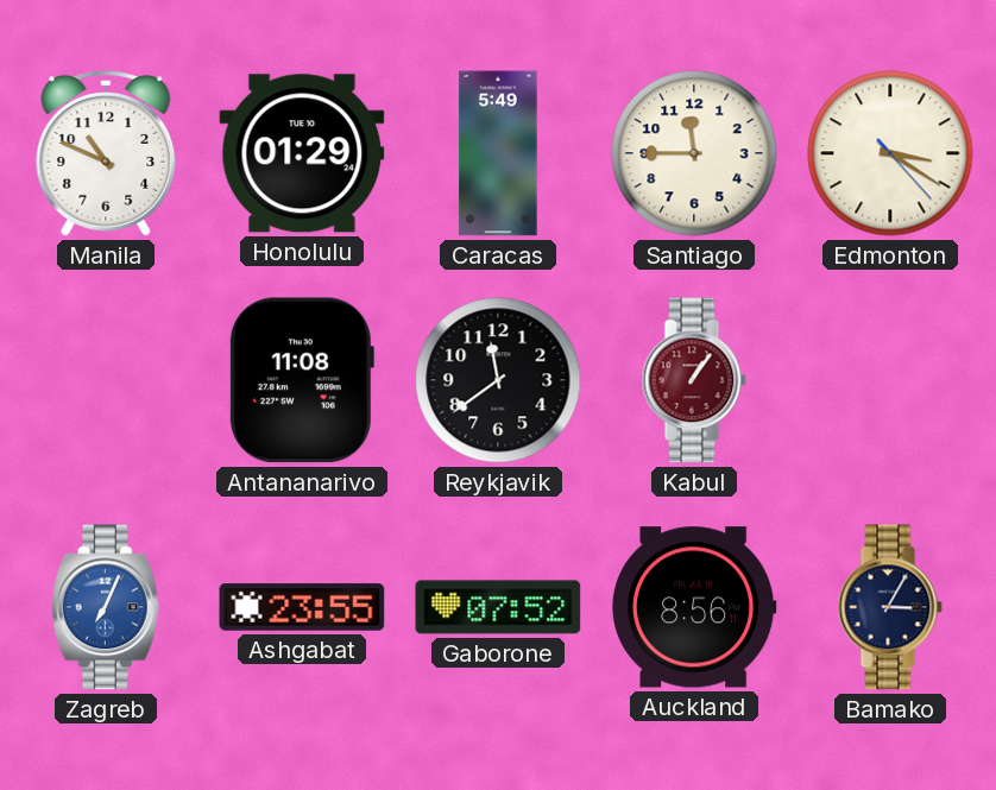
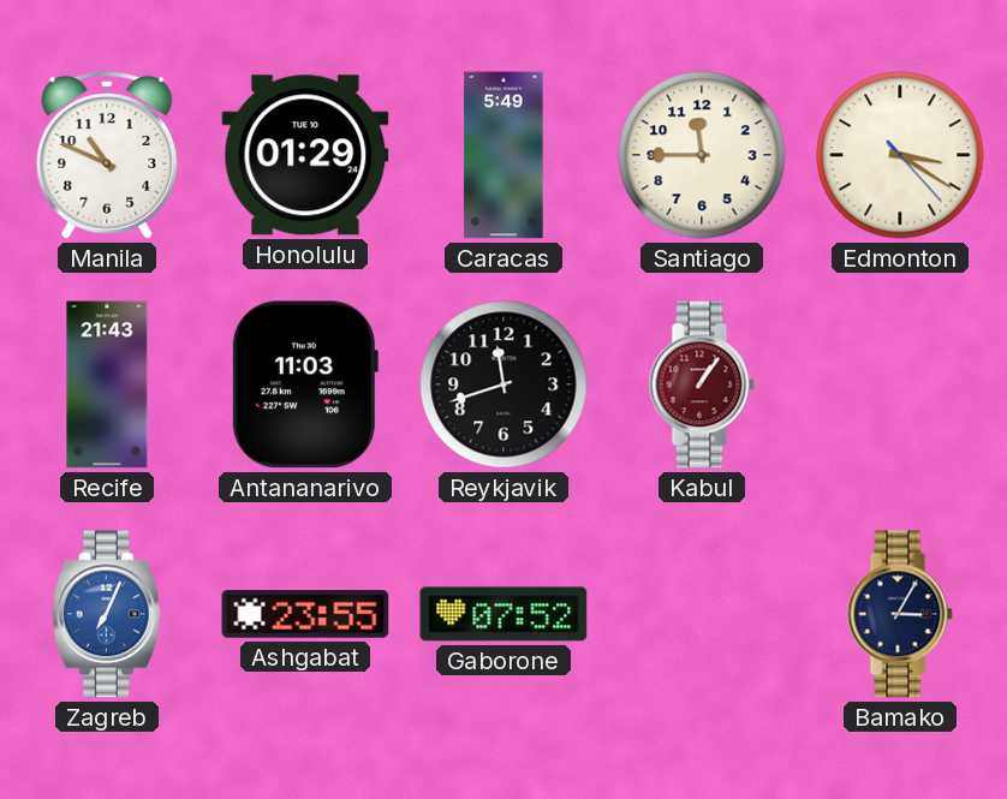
Recife: none -> 21:43 (107, 384)
Antananarivo: 11:08 -> 11:03 (304, 384)
Reykjavik: 11:39 -> 11:42 (503, 384)
Auckland: 8:56 -> none (695, 607)
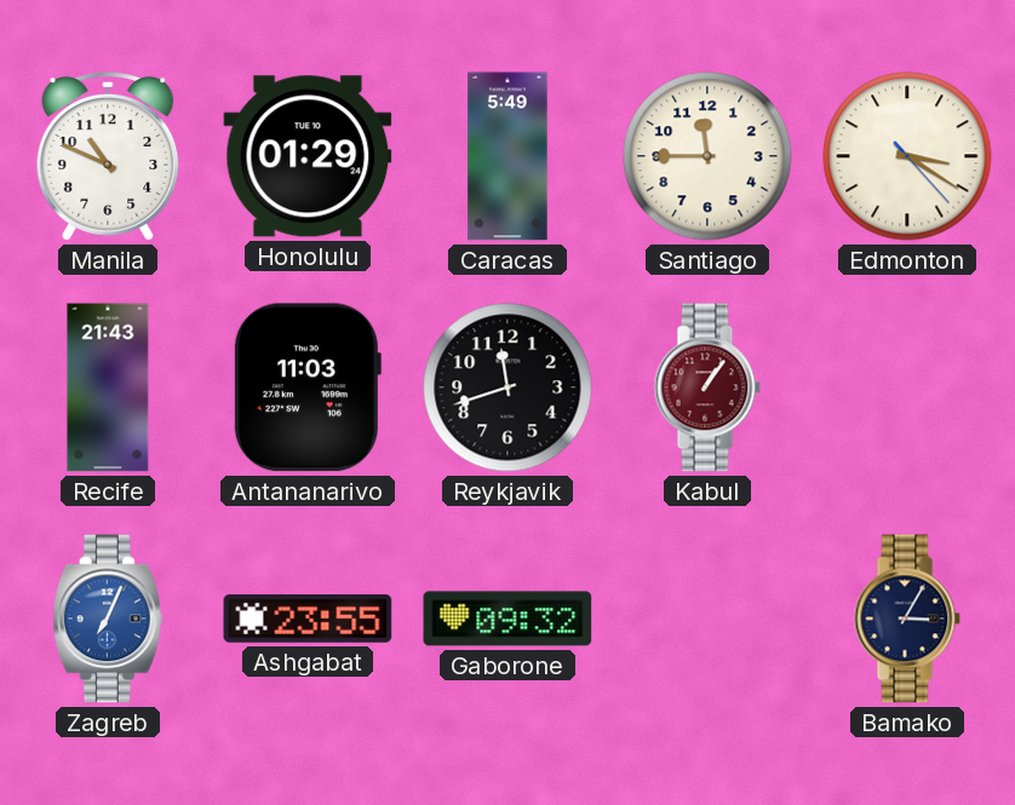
Gaborone: 07:52 -> 09:32 (508, 619)
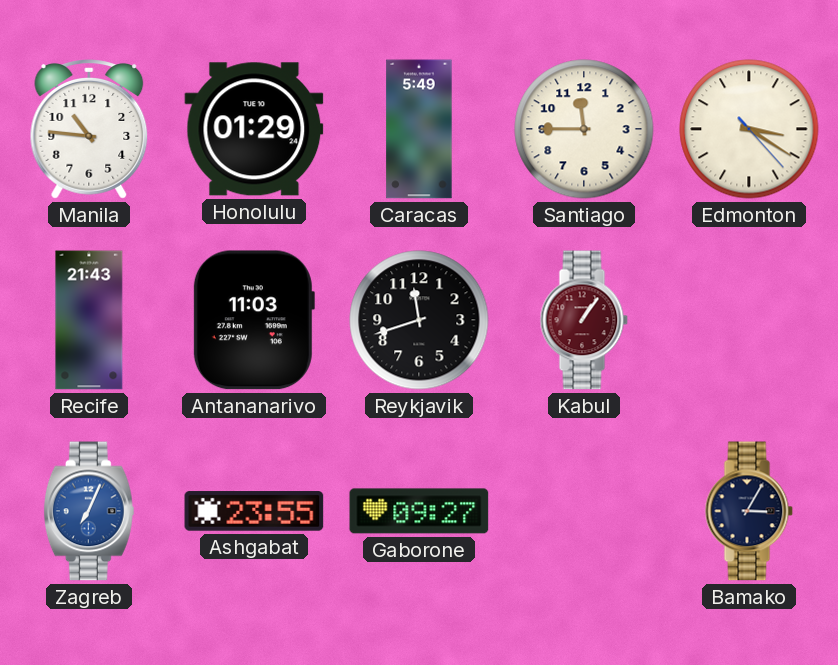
Manila: 10:49 -> 10:46 (89, 129)
Gaborone: 09:32 -> 09:27 (419, 511)
